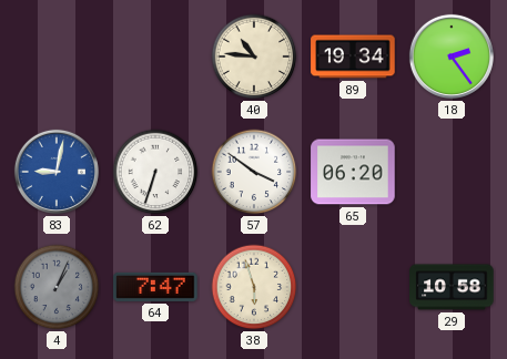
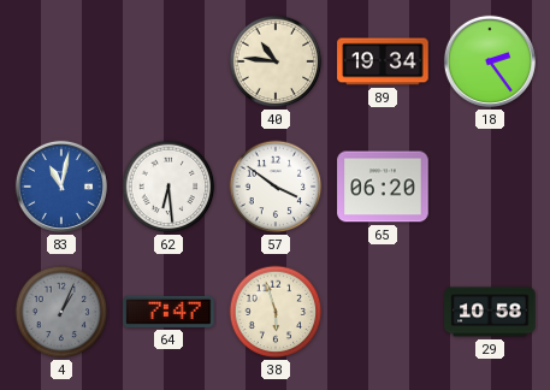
83: 9:02 -> 11:02 (61, 187)
62: 6:33 -> 6:29 (168, 187)
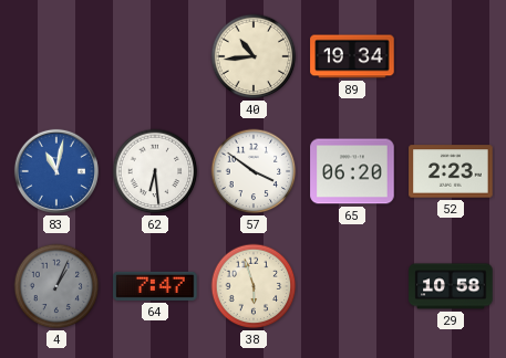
40: 10:46 -> 10:44 (254, 56)
18: 2:24 -> none (490, 61)
52: none -> 2:23 (451, 171)
